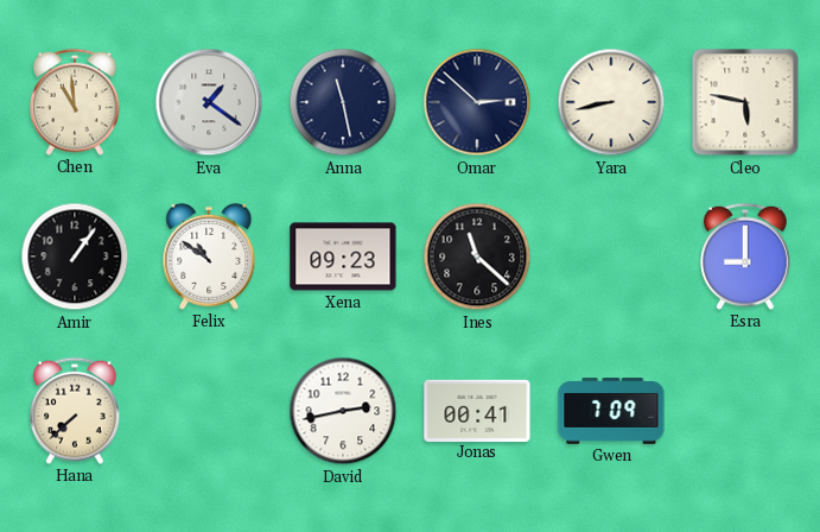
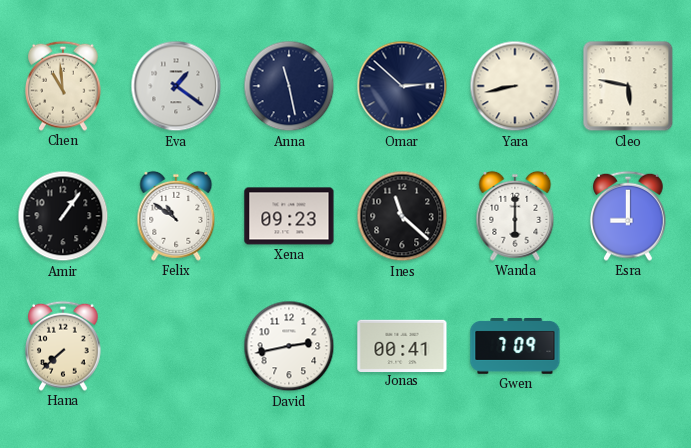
Wanda: none -> 6:00 (515, 216)
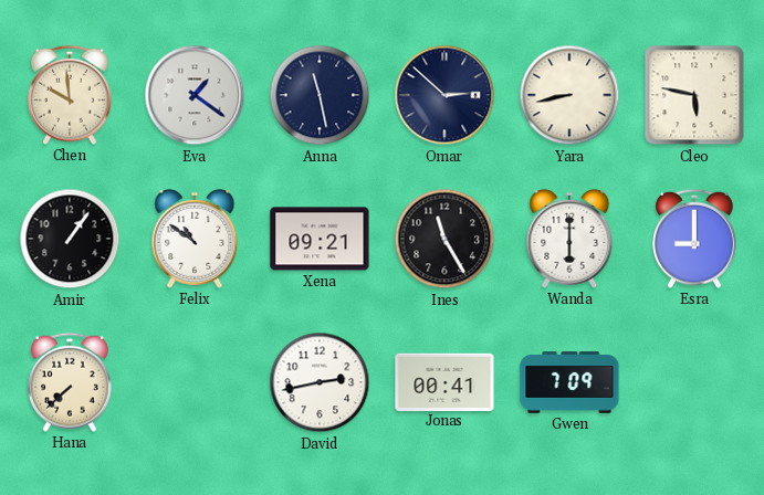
Chen: 10:59 -> 9:59 (71, 95)
Xena: 09:23 -> 09:21 (320, 239)
Ines: 11:22 -> 11:25 (444, 239)
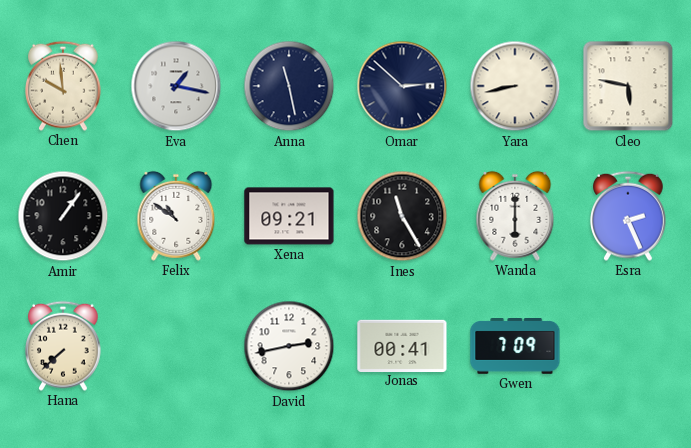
Eva: 1:21 -> 1:17 (176, 86)
Esra: 9:00 -> 2:26 (629, 216)
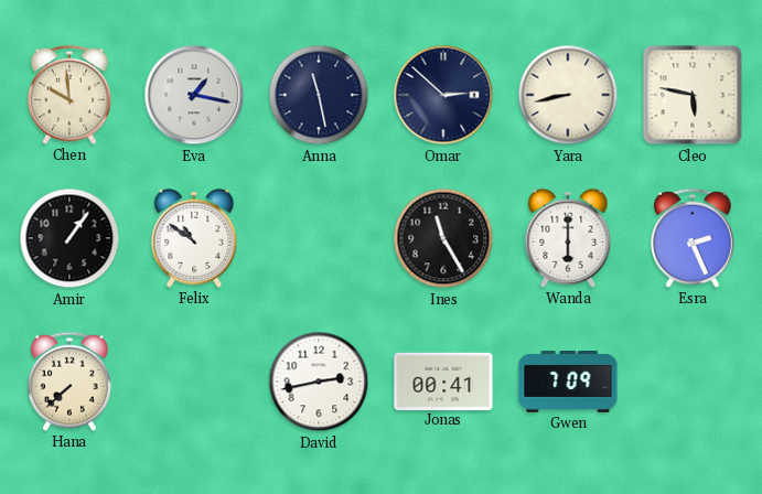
Xena: 09:21 -> none (289, 216)
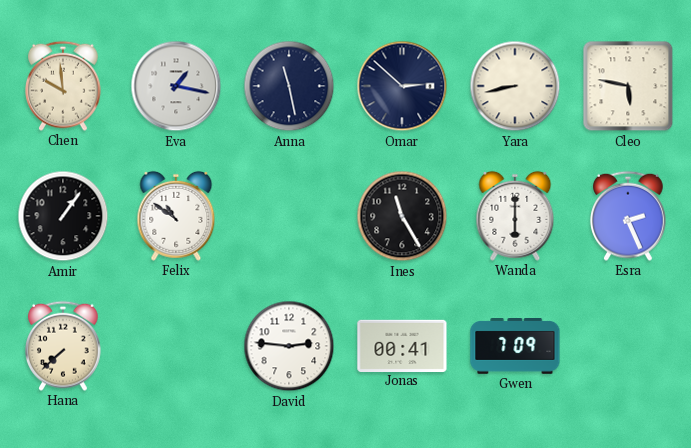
David: 2:43 -> 2:46 (289, 346)
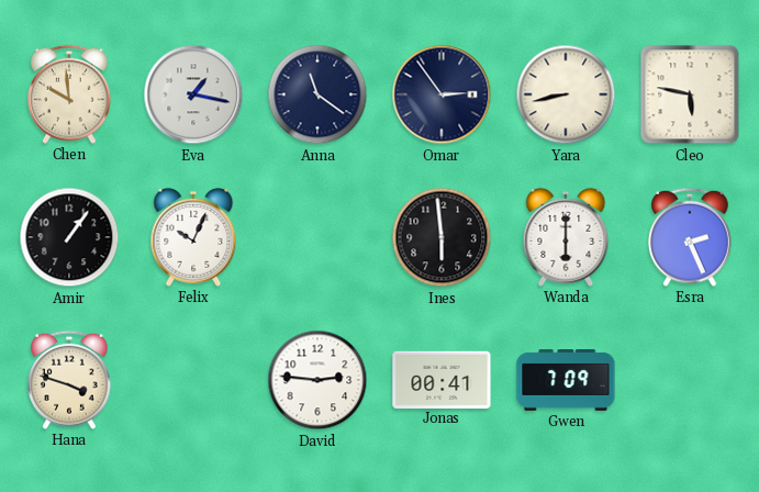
Anna: 11:28 -> 11:21 (317, 94)
Omar: 2:52 -> 2:54 (442, 94)
Felix: 10:51 -> 10:04 (193, 237)
Ines: 11:25 -> 5:59 (442, 237)
Hana: 7:38 -> 3:48 (70, 380)
